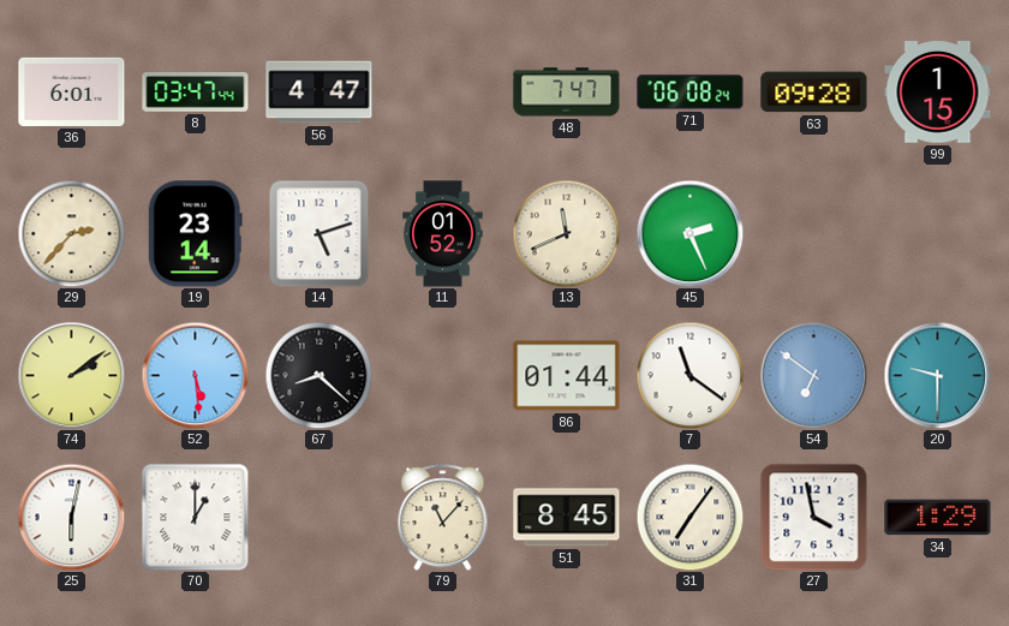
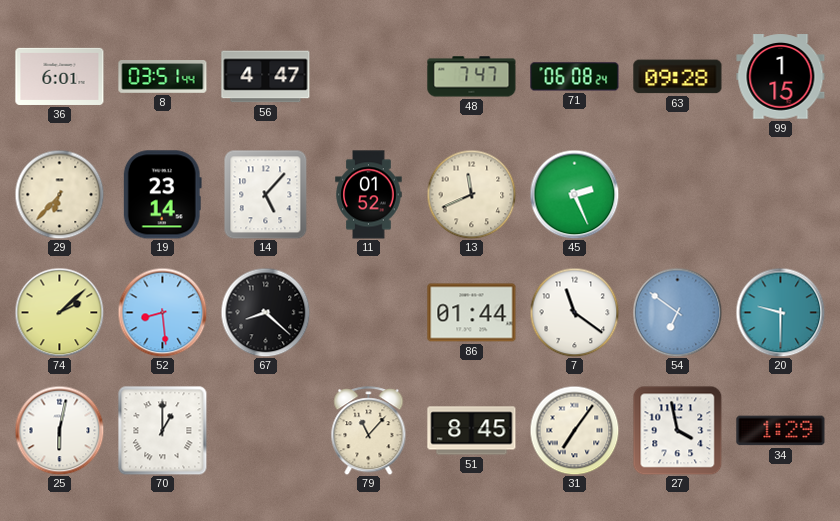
8: 03:47 -> 03:51 (163, 77)
29: 2:37 -> 6:37 (59, 194)
14: 5:12 -> 5:07 (266, 194)
74: 2:09 -> 2:08 (59, 312)
52: 5:29 -> 8:29 (162, 312)
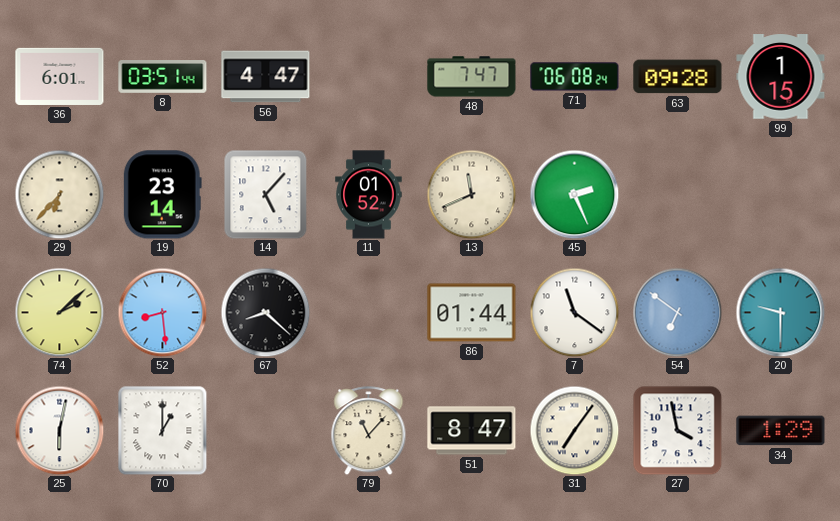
51: 8:45 -> 8:47 (472, 431)
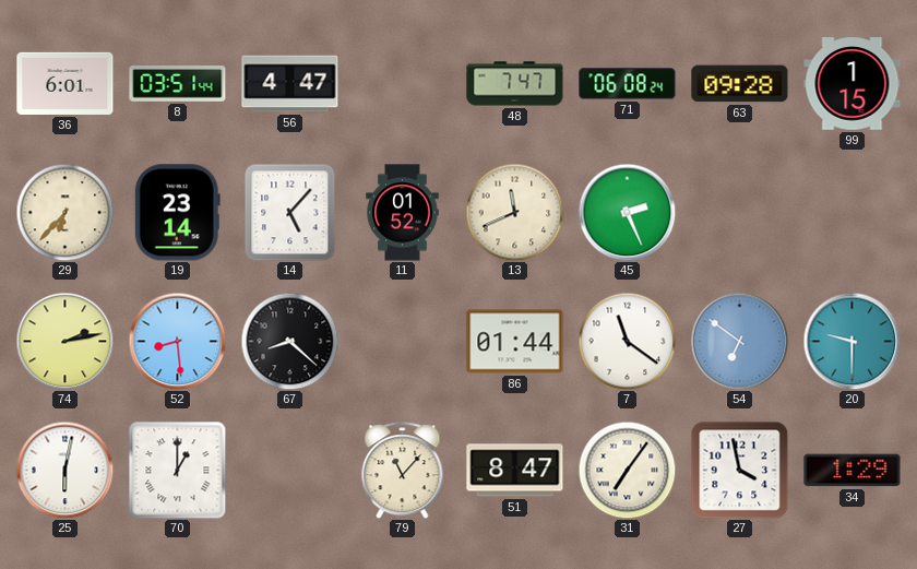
74: 2:08 -> 2:13 (64, 341)
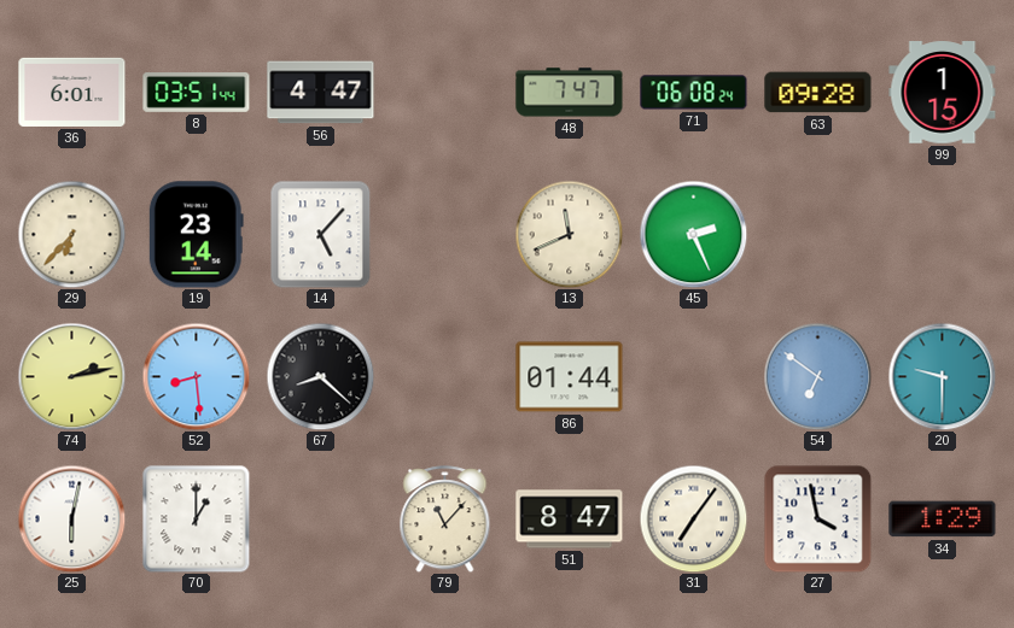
11: 01:52 -> none (403, 213)
7: 11:21 -> none (627, 341)
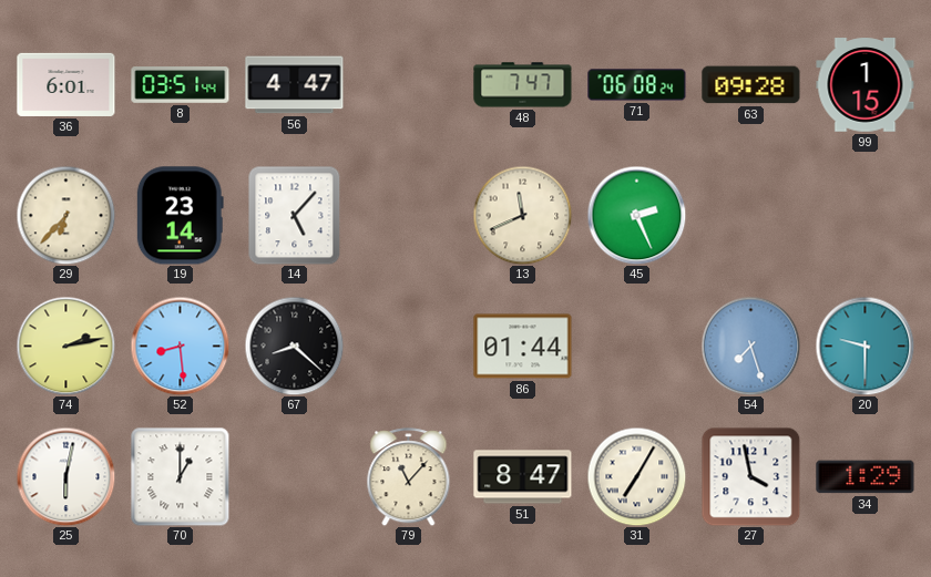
54: 6:51 -> 7:27 (750, 346)
31: 7:06 -> 7:05 (636, 476)
